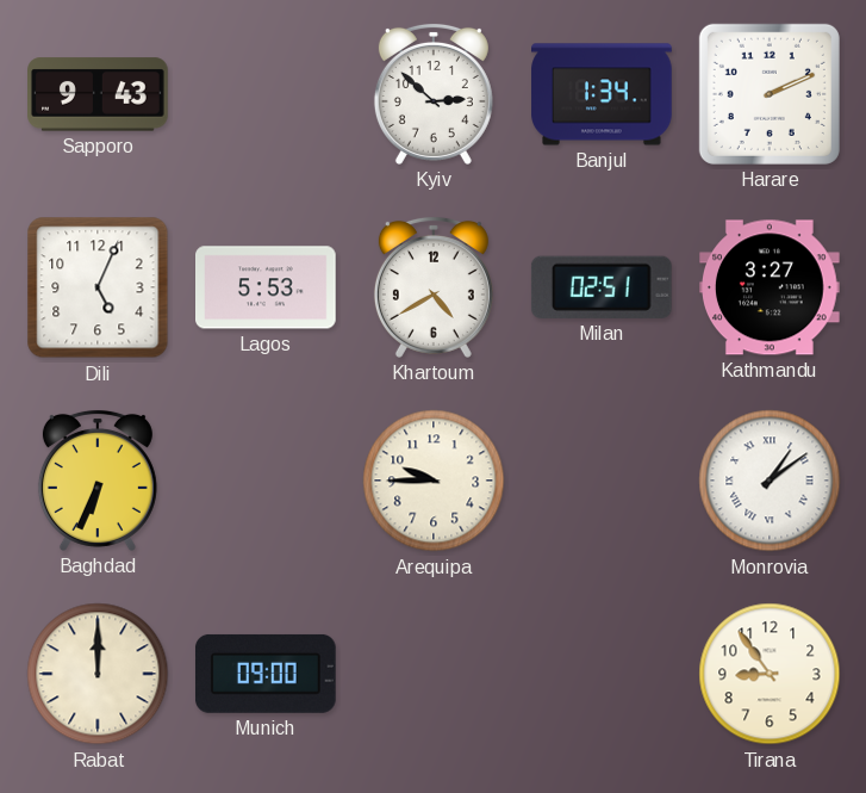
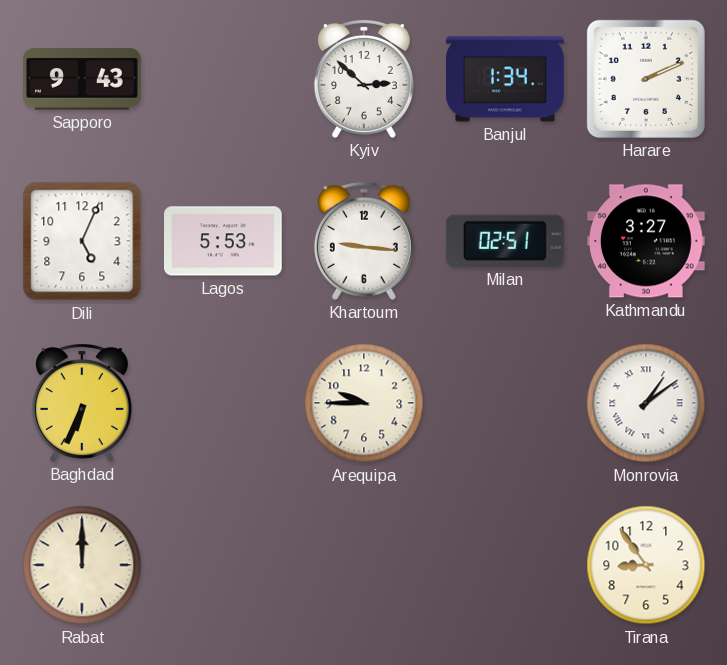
Khartoum: 4:40 -> 9:16 (364, 241)
Munich: 09:00 -> none (266, 674)
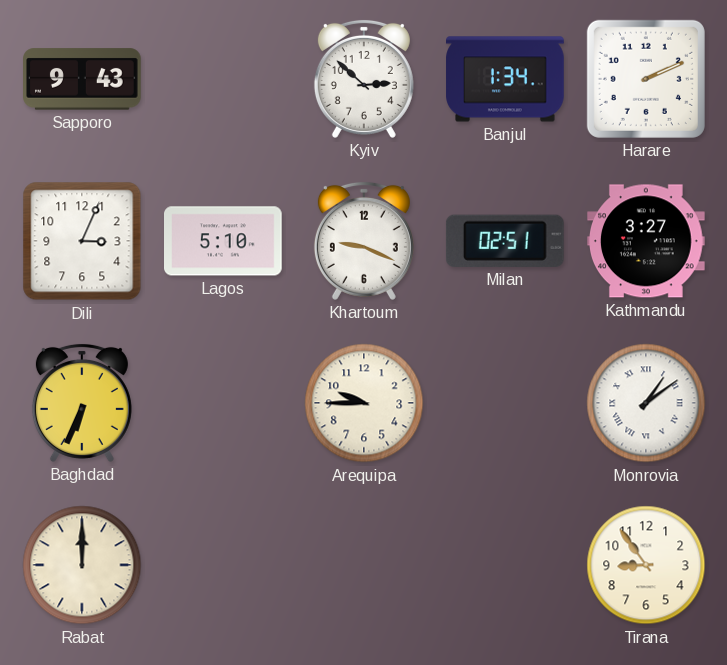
Dili: 5:04 -> 3:04 (82, 241)
Lagos: 5:53 -> 5:10 (224, 241)
Khartoum: 9:16 -> 9:19 (364, 241)
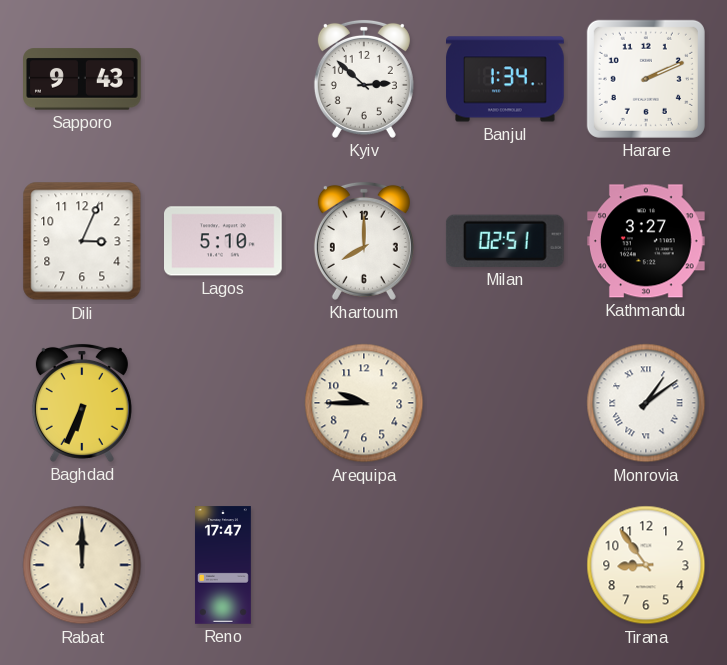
Khartoum: 9:19 -> 8:00 (364, 241)
Reno: none -> 17:47 (223, 565)
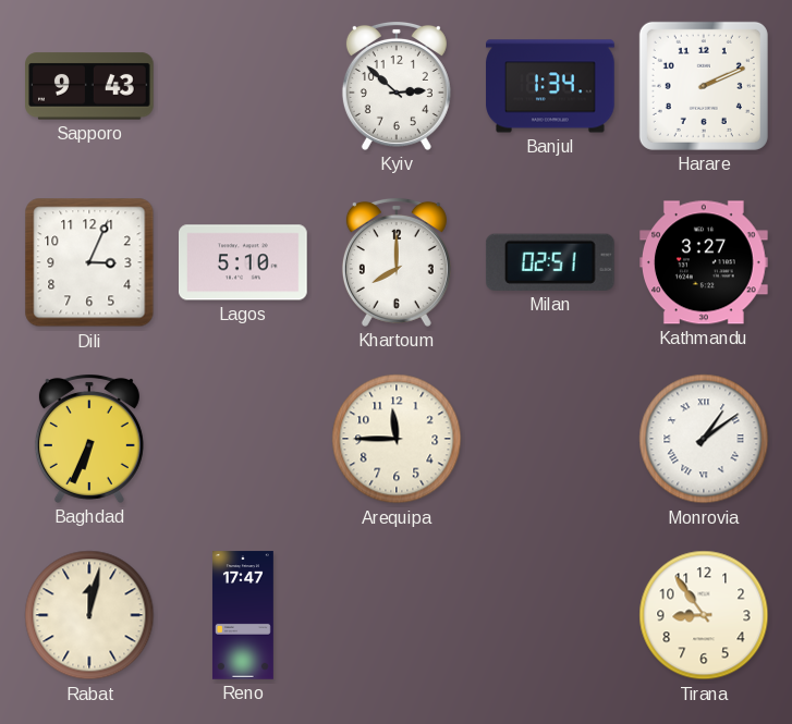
Arequipa: 9:45 -> 11:45 (397, 439)
Rabat: 12:00 -> 12:02 (89, 615)
